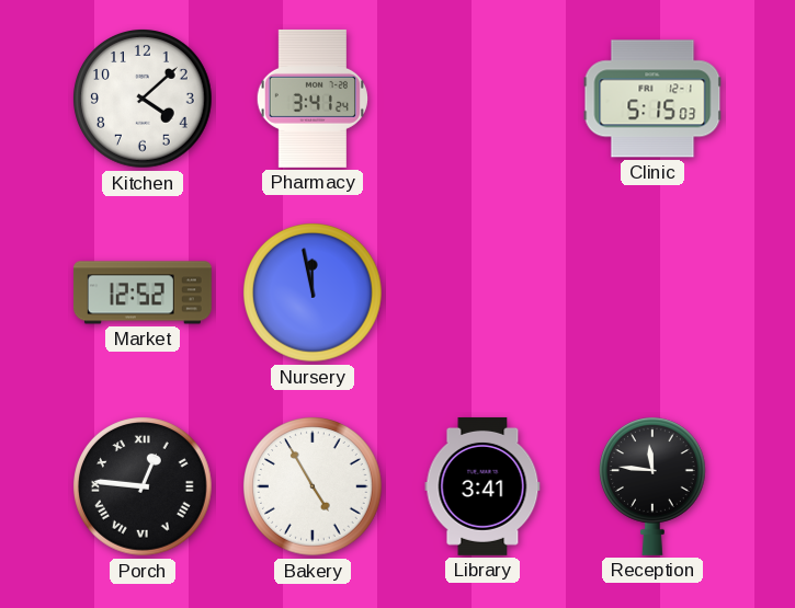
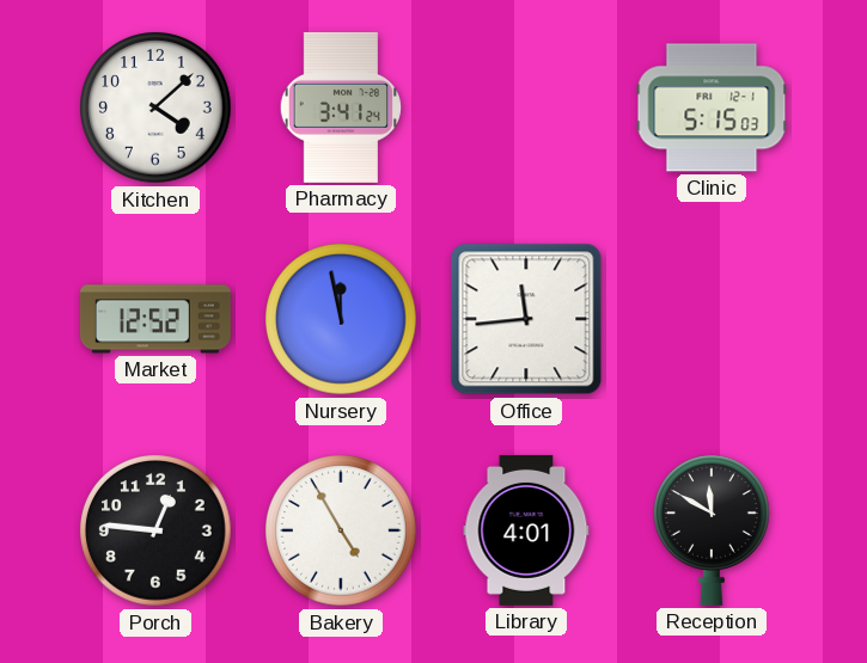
Office: none -> 11:44 (526, 319)
Porch numerals: Roman -> Arabic (157, 532)
Library: 3:41 -> 4:01 (526, 530)
Reception: 11:46 -> 11:50 (712, 530)
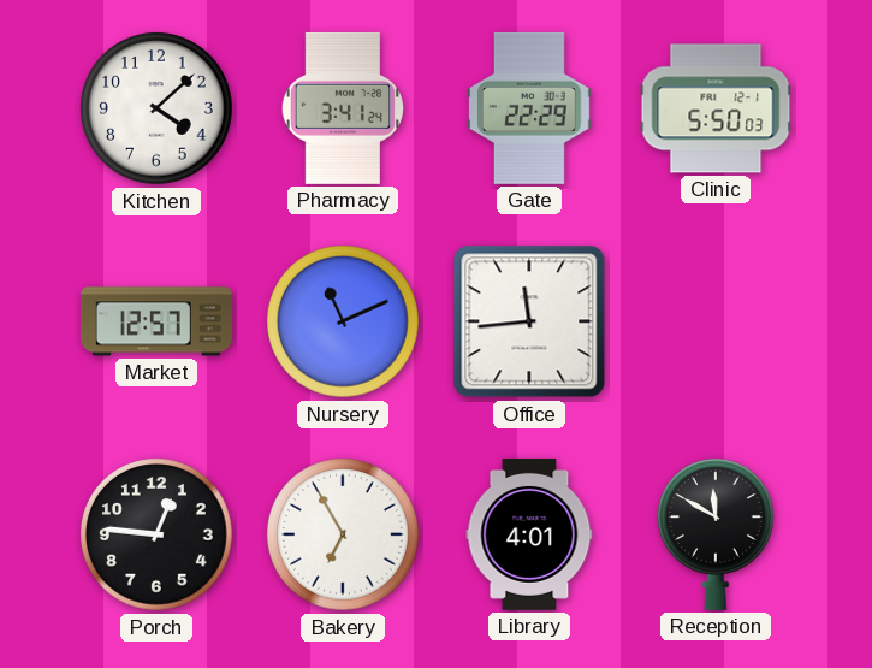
Gate: none -> 22:29 (529, 108)
Clinic: 5:15 -> 5:50 (716, 108)
Market: 12:52 -> 12:57 (156, 321)
Nursery: 11:58 -> 11:11 (344, 323)
Bakery: 4:55 -> 6:55 (344, 536)
